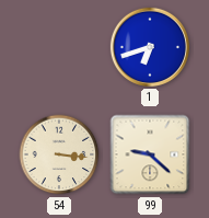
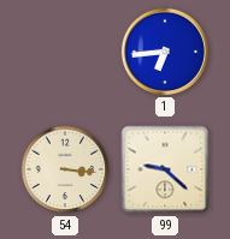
1: 6:42 -> 6:44 (165, 52)
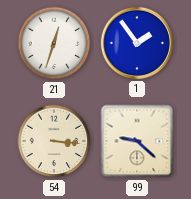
21: none -> 12:33 (54, 43)
1: 6:44 -> 1:54 (137, 43)
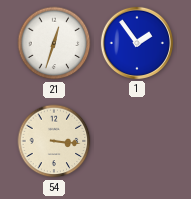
99: 9:22 -> none (137, 141)
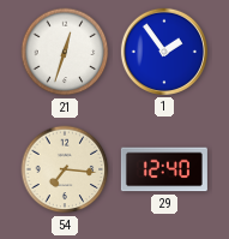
54: 3:16 -> 7:16 (65, 169)
29: none -> 12:40 (164, 169)
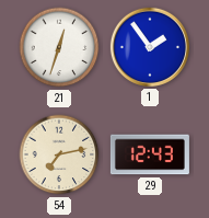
54: 7:16 -> 7:13 (59, 154)
29: 12:40 -> 12:43 (150, 154)
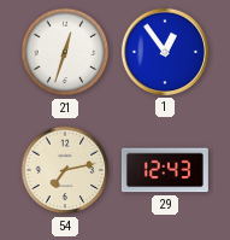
1: 1:54 -> 12:54 (165, 52)
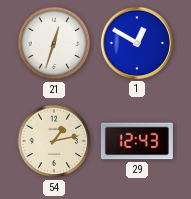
1: 12:54 -> 12:50 (137, 43)
54: 7:13 -> 1:13 (54, 141)
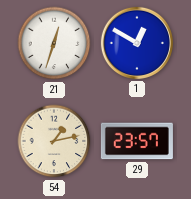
29: 12:43 -> 23:57 (137, 141)
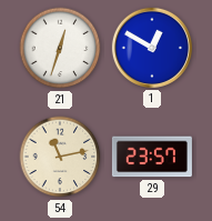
54: 1:13 -> 11:13 (60, 157)
